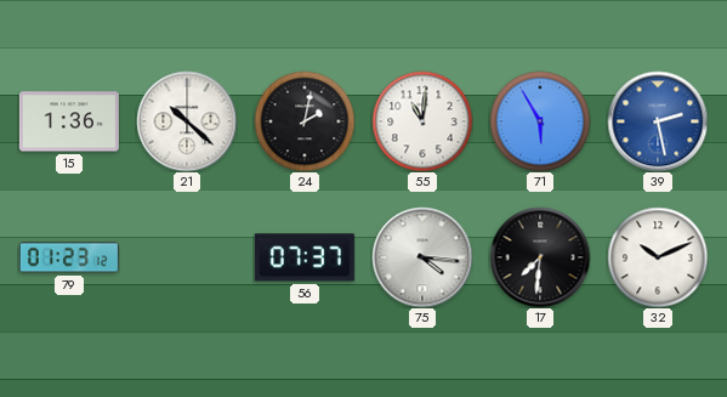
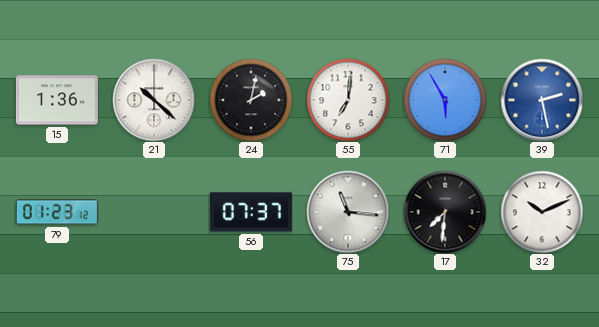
55: 11:01 -> 7:01 (348, 100)
75: 4:16 -> 11:16 (348, 212)
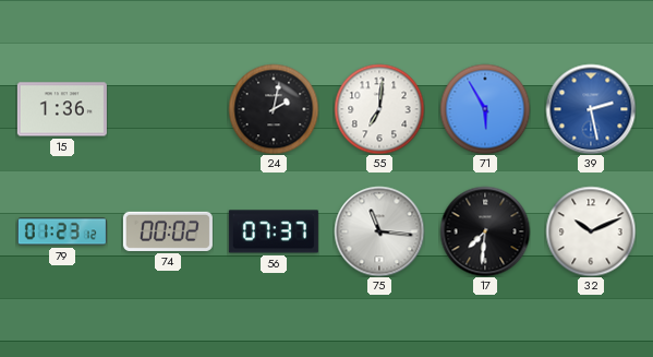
21: 10:22 -> none (154, 100)
74: none -> 00:02 (168, 231)
